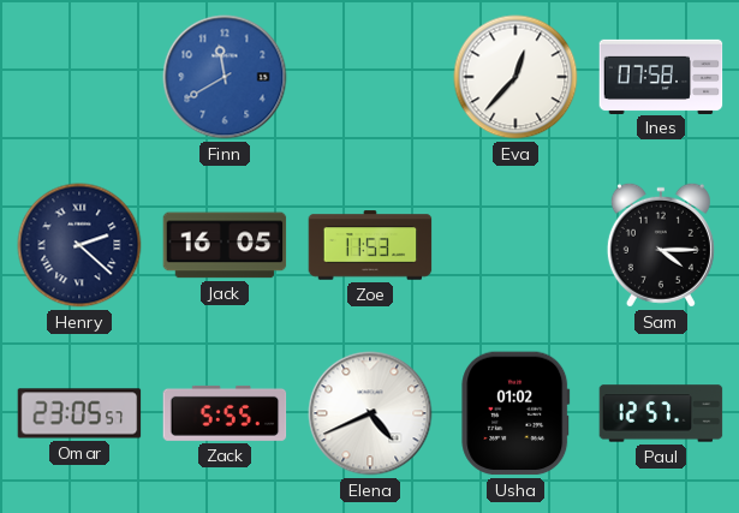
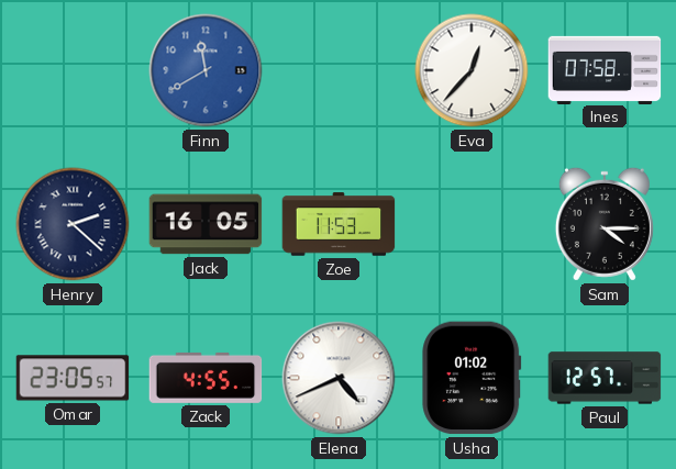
Zack: 5:55 -> 4:55 (206, 378)
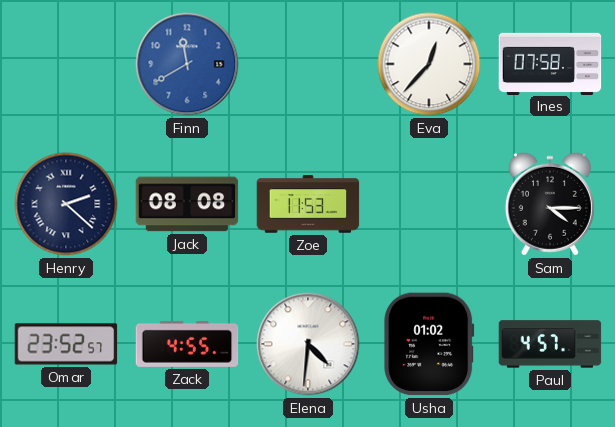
Jack: 16:05 -> 08:08 (187, 204)
Omar: 23:05 -> 23:52 (66, 344)
Elena: 4:41 -> 4:31 (308, 344)
Paul: 12:57 -> 4:57 (550, 344)
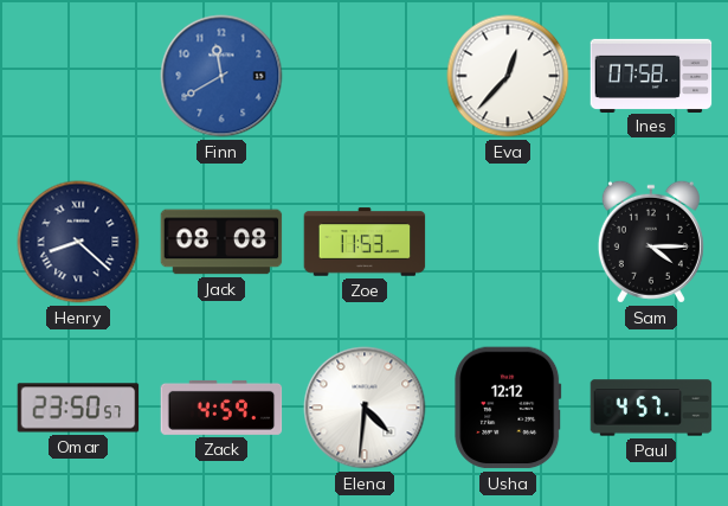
Henry: 2:22 -> 8:22 (78, 242)
Omar: 23:52 -> 23:50 (78, 408)
Zack: 4:55 -> 4:59 (221, 408)
Usha: 01:02 -> 12:12 (508, 408)
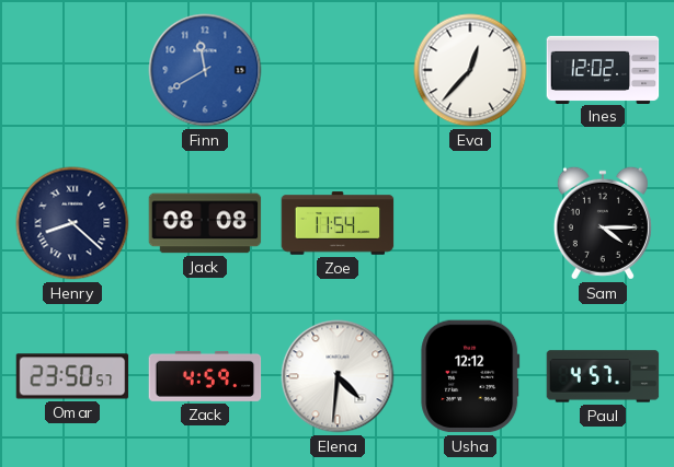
Ines: 07:58 -> 12:02 (603, 69)
Zoe: 11:53 -> 11:54 (338, 223)
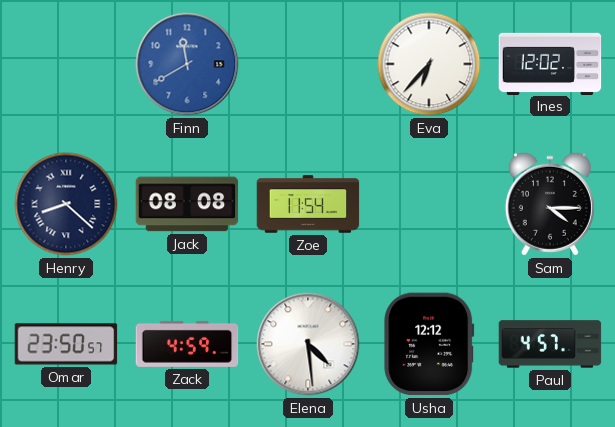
Eva: 12:37 -> 6:37 (429, 64)
Elena: 4:31 -> 4:29 (308, 344)
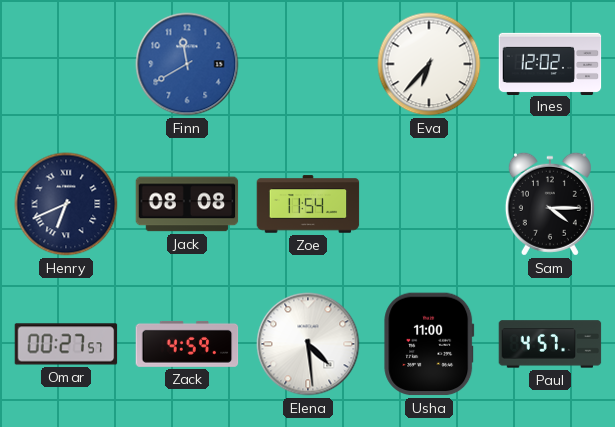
Henry: 8:22 -> 6:41 (66, 204)
Omar: 23:50 -> 00:27 (66, 344)
Usha: 12:12 -> 11:00 (429, 344)
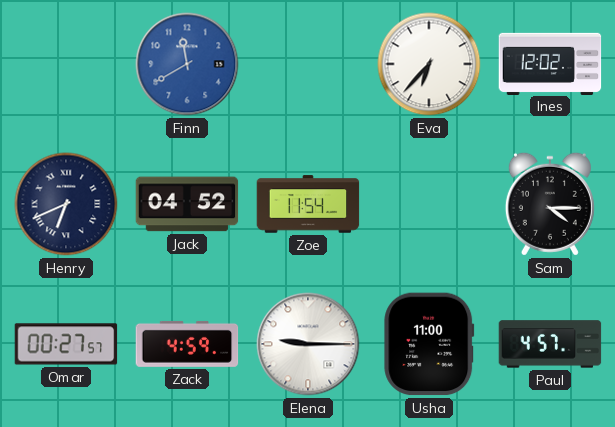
Jack: 08:08 -> 04:52 (187, 204)
Elena: 4:29 -> 9:15 (308, 344)
